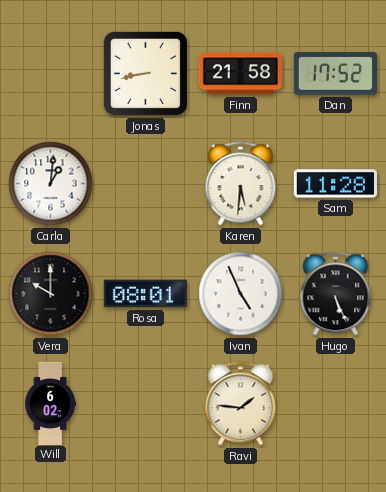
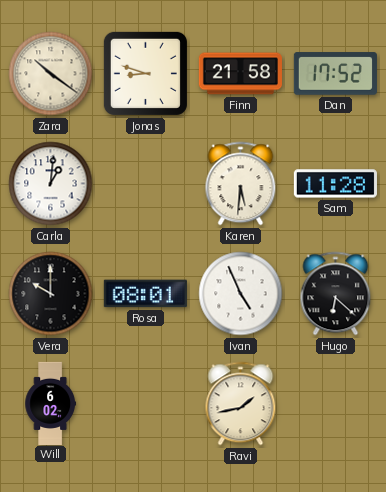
Zara: none -> 10:21 (51, 74)
Jonas: 8:43 -> 8:48 (145, 73)
Hugo: 5:26 -> 6:22 (336, 294)
Ravi: 1:46 -> 1:43 (241, 404)
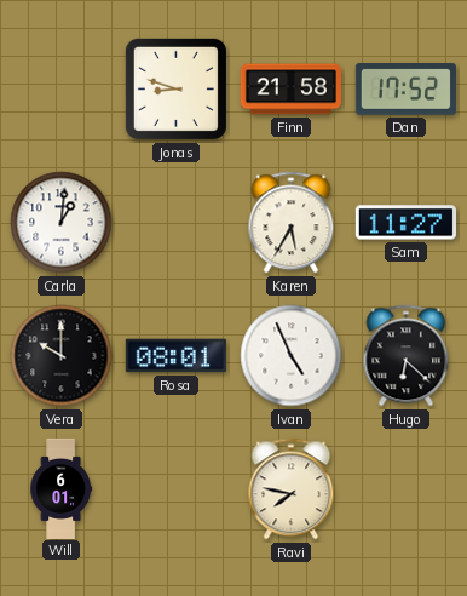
Zara: 10:21 -> none (51, 74)
Karen: 5:31 -> 5:35 (292, 223)
Sam: 11:28 -> 11:27 (405, 223)
Will: 6:02 -> 6:01 (62, 488)
Ravi: 1:43 -> 7:47 (292, 489)
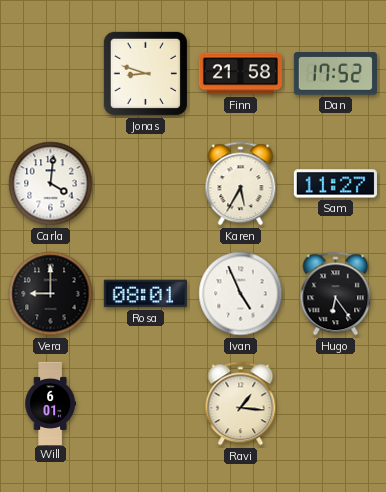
Carla: 1:01 -> 4:01 (51, 184)
Vera: 10:00 -> 9:00 (51, 294)
Hugo: 6:22 -> 6:24 (336, 294)
Ravi: 7:47 -> 1:16 (241, 404)
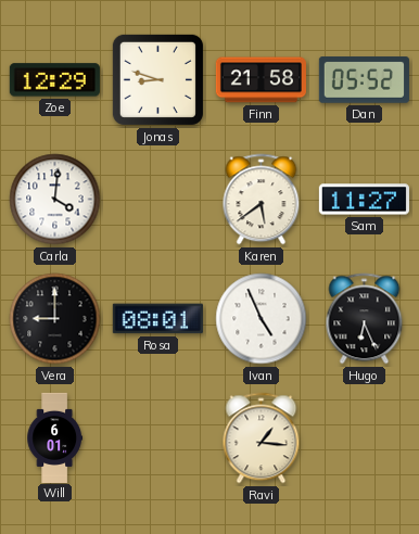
Zoe: none -> 12:29 (54, 80)
Dan: 17:52 -> 05:52 (364, 80)
Karen: 5:35 -> 5:39 (262, 200)
Hugo: 6:24 -> 6:26 (365, 319)
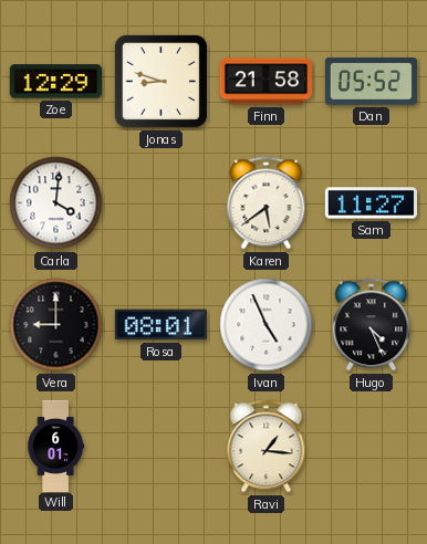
Hugo: 6:26 -> 4:26 (372, 325)
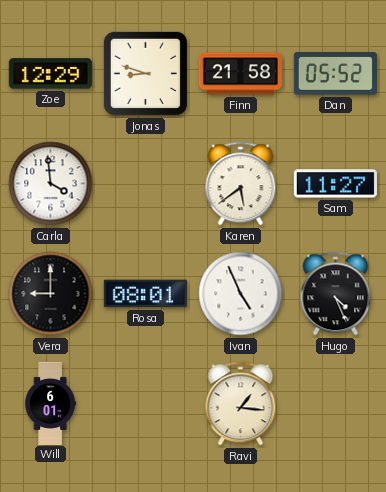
Carla: 4:01 -> 3:59 (51, 184)
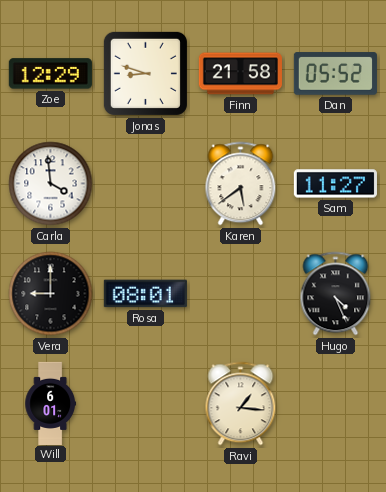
Ivan: 4:56 -> none (241, 294)
